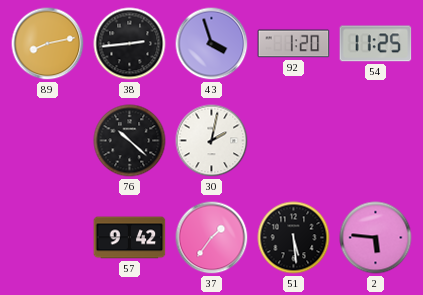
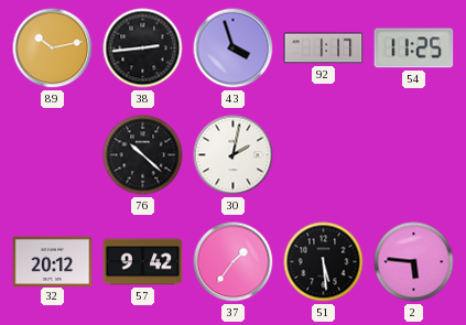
89: 8:13 -> 10:13 (53, 48)
92: 1:20 -> 1:17 (324, 48)
32: none -> 20:12 (53, 261)
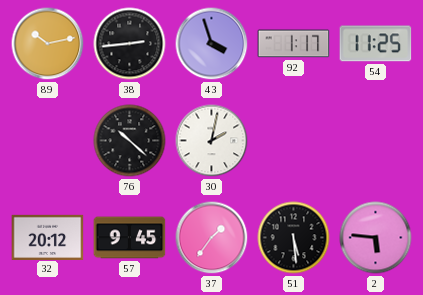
57: 9:42 -> 9:45 (130, 238)
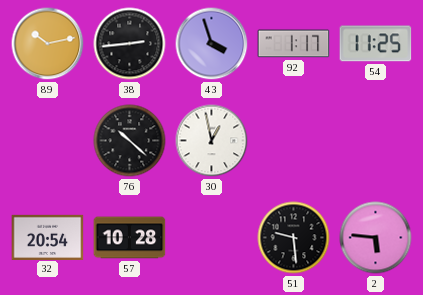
30: 2:02 -> 12:58 (212, 141)
32: 20:12 -> 20:54 (48, 237)
57: 9:45 -> 10:28 (130, 238)
37: 1:36 -> none (212, 238)
51: 5:29 -> 9:29 (294, 238)
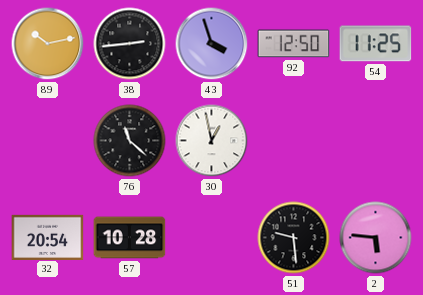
92: 1:17 -> 12:50 (294, 44)
76: 10:22 -> 11:22 (130, 141)
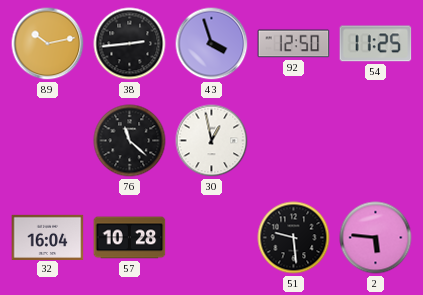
32: 20:54 -> 16:04 (48, 237)
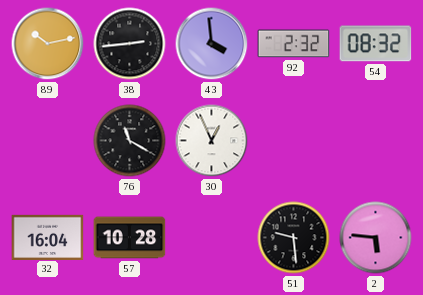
43: 3:57 -> 3:59 (212, 44)
92: 12:50 -> 2:32 (294, 44)
54: 11:25 -> 08:32 (376, 44)
76: 11:22 -> 11:20 (130, 141)
30: 12:58 -> 12:56 (212, 141)
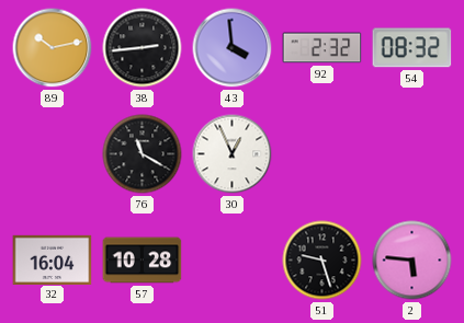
51: 9:29 -> 9:27 (322, 261)
